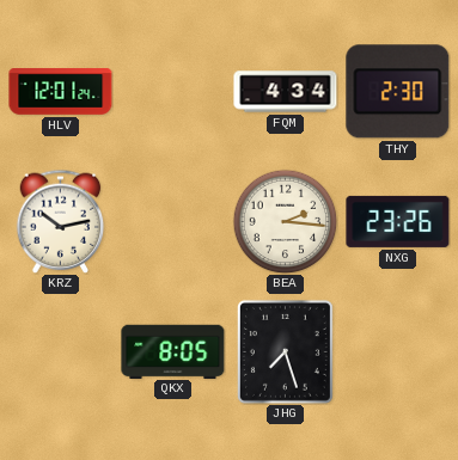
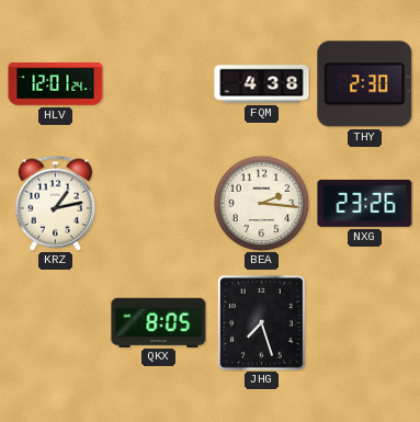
FQM: 4:34 -> 4:38 (262, 84)
KRZ: 10:13 -> 1:13 (56, 203)
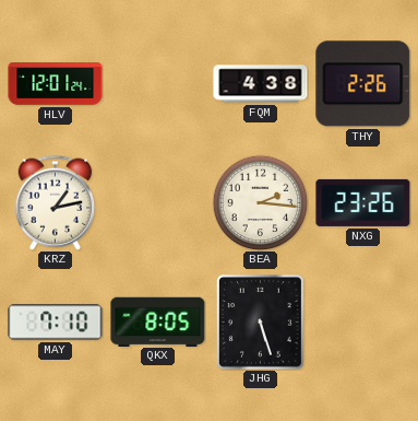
THY: 2:30 -> 2:26 (363, 84)
MAY: none -> 7:10 (56, 323)
JHG: 7:27 -> 5:27 (260, 321)
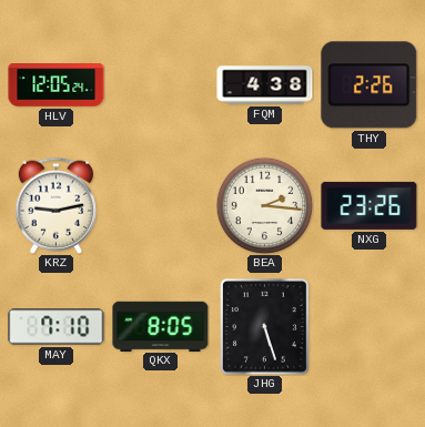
HLV: 12:01 -> 12:05 (57, 85)
KRZ: 1:13 -> 9:13 (57, 205)
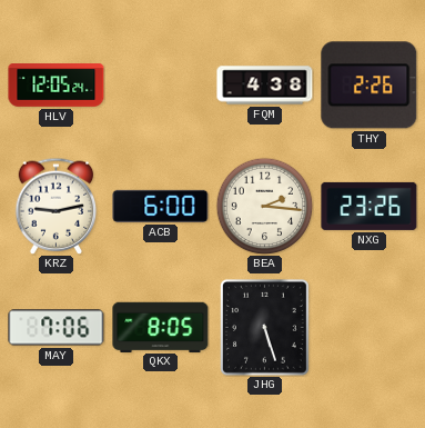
ACB: none -> 6:00 (161, 206)
MAY: 7:10 -> 7:06 (57, 328)
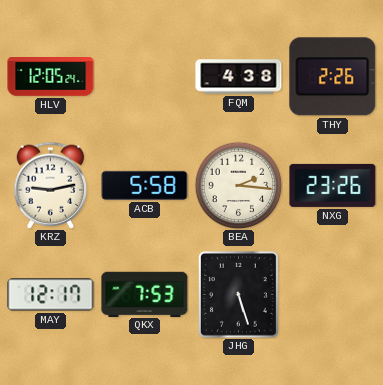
ACB: 6:00 -> 5:58 (145, 185)
MAY: 7:06 -> 12:17 (51, 295)
QKX: 8:05 -> 7:53 (145, 294)
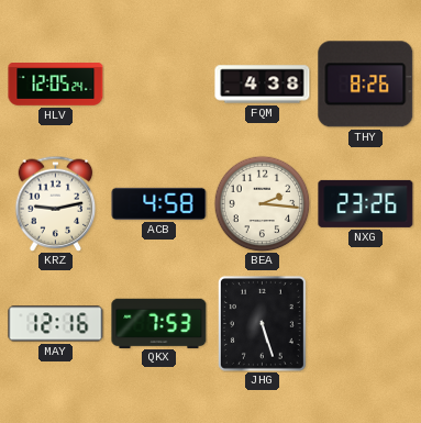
THY: 2:26 -> 8:26 (366, 85)
ACB: 5:58 -> 4:58 (159, 203)
MAY: 12:17 -> 12:16 (56, 324)
